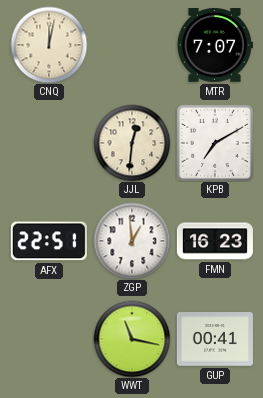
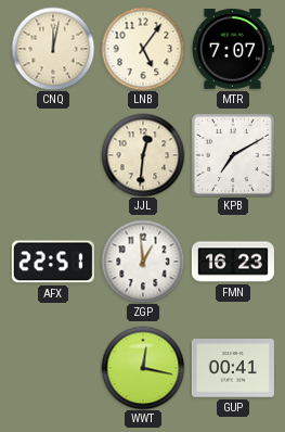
LNB: none -> 5:06 (143, 49)
WWT: 11:17 -> 12:17 (143, 368)
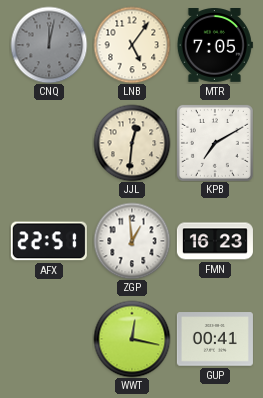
CNQ dial: cream -> grey (49, 45)
MTR: 7:07 -> 7:05 (215, 46)
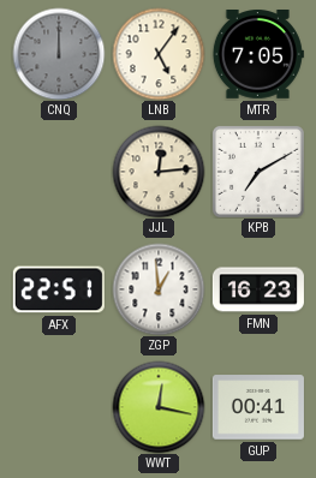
CNQ: 12:02 -> 12:00 (59, 54)
JJL: 12:31 -> 12:14 (159, 172)
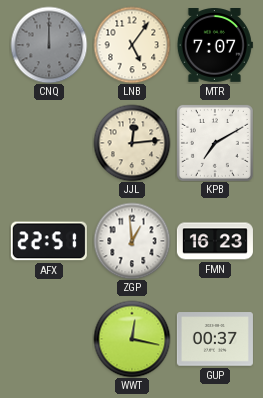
MTR: 7:05 -> 7:07 (215, 46)
GUP: 00:41 -> 00:37 (215, 339)
